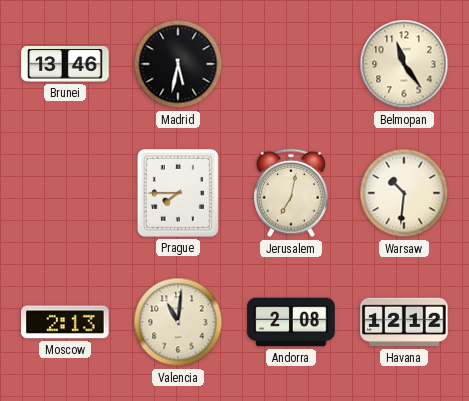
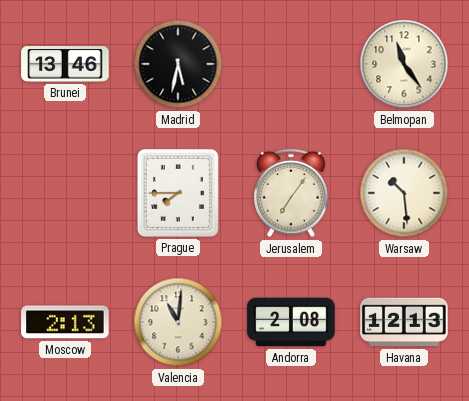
Jerusalem: 7:02 -> 7:06 (291, 193)
Warsaw: 10:31 -> 10:29 (404, 193)
Havana: 12:12 -> 12:13 (404, 322)
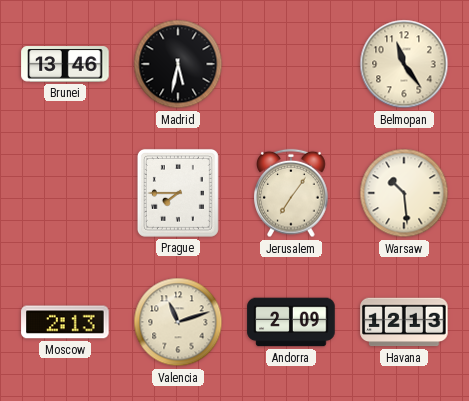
Valencia: 11:01 -> 11:12 (178, 322)
Andorra: 2:08 -> 2:09 (291, 322)
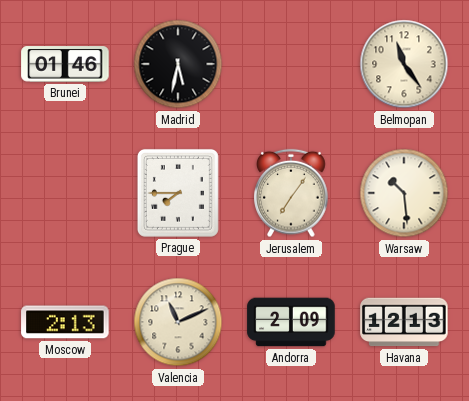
Brunei: 13:46 -> 01:46 (65, 64)
Valencia: 11:12 -> 11:11 (178, 322)
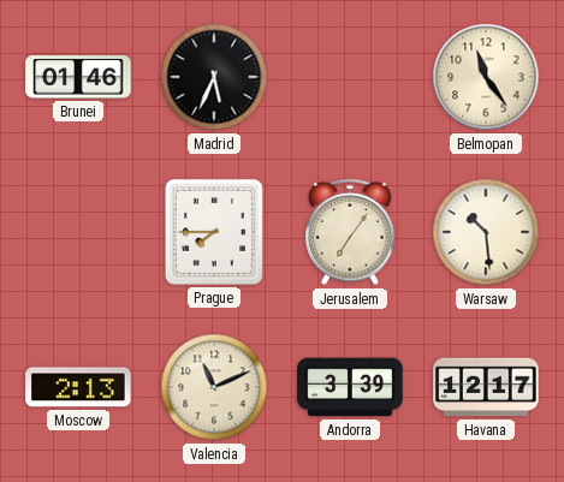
Madrid: 5:32 -> 5:34 (214, 77)
Andorra: 2:09 -> 3:39 (350, 387)
Havana: 12:13 -> 12:17 (486, 387)
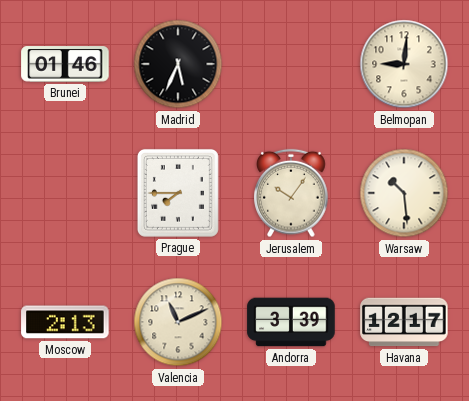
Belmopan: 11:24 -> 9:01 (404, 64)
Jerusalem: 7:06 -> 10:06 (291, 193)
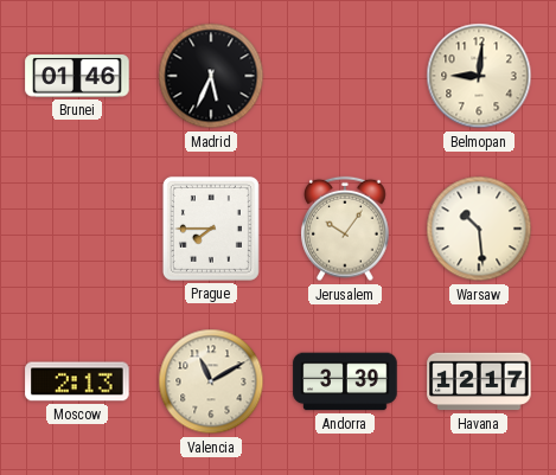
Valencia: 11:11 -> 11:10 (211, 381)
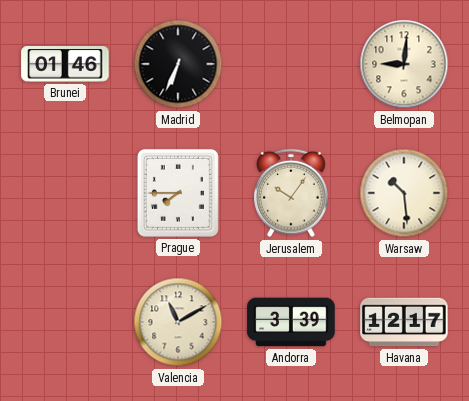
Madrid: 5:34 -> 6:34 (178, 64)
Moscow: 2:13 -> none (77, 381)
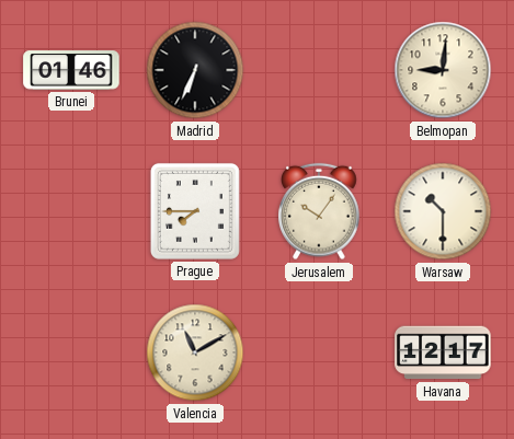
Warsaw: 10:29 -> 10:30 (443, 211)
Andorra: 3:39 -> none (291, 322)
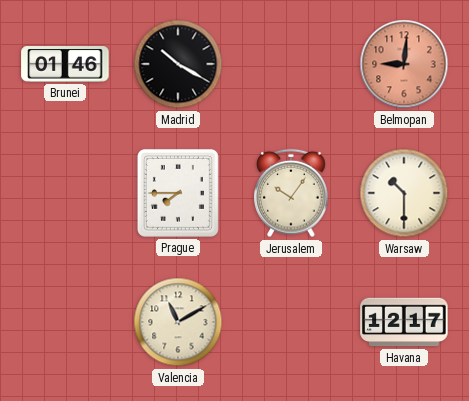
Madrid: 6:34 -> 10:20 (178, 64)
Belmopan dial: cream -> salmon (404, 64)
